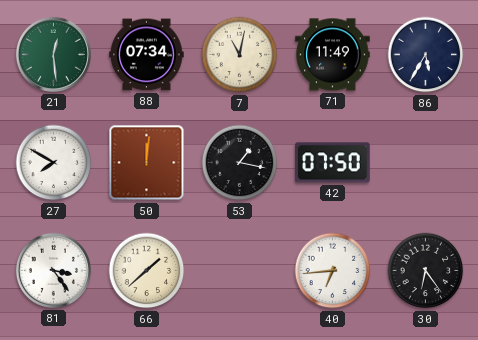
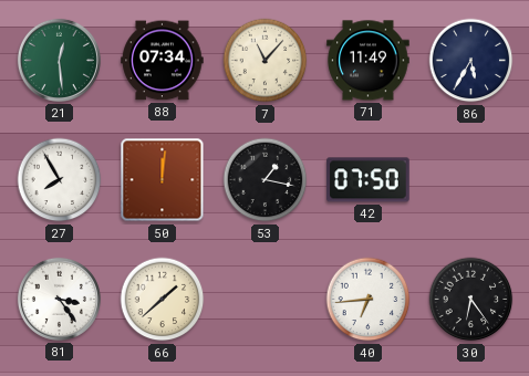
7: 11:02 -> 11:07 (266, 61)
27: 7:50 -> 7:55 (60, 180)
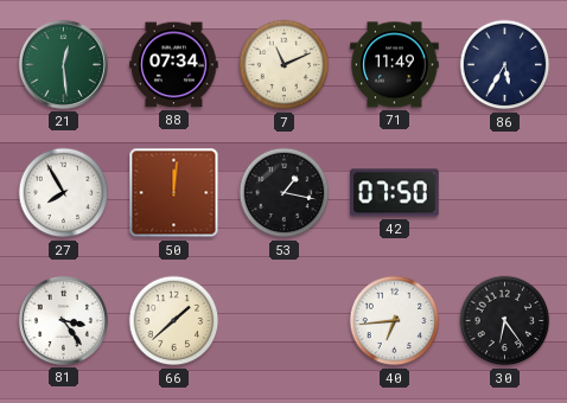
7: 11:07 -> 11:11 (285, 65)
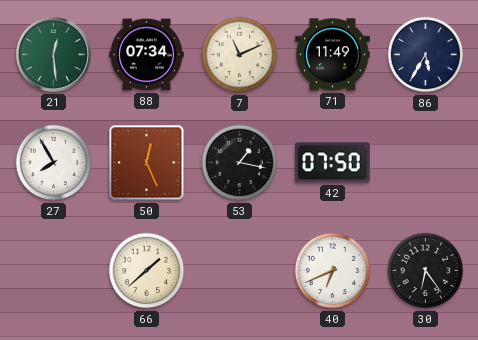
50: 12:01 -> 12:26 (147, 163)
81: 3:24 -> none (63, 320)
40: 6:44 -> 6:41 (333, 271)
